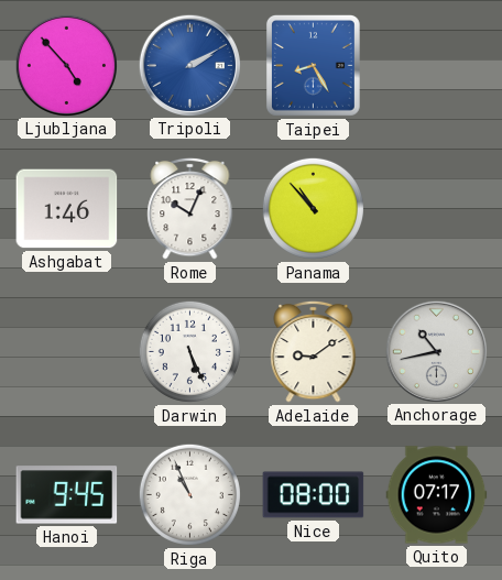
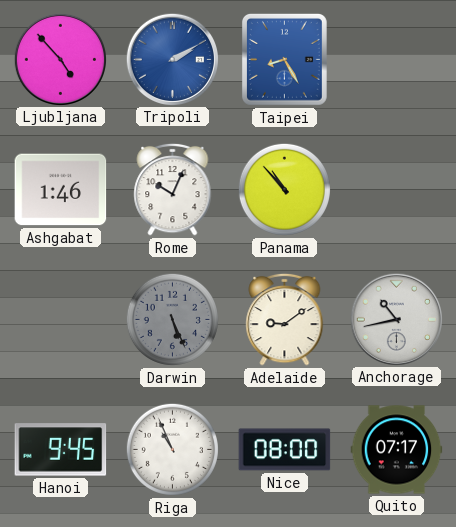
Darwin dial: white -> grey (172, 319)
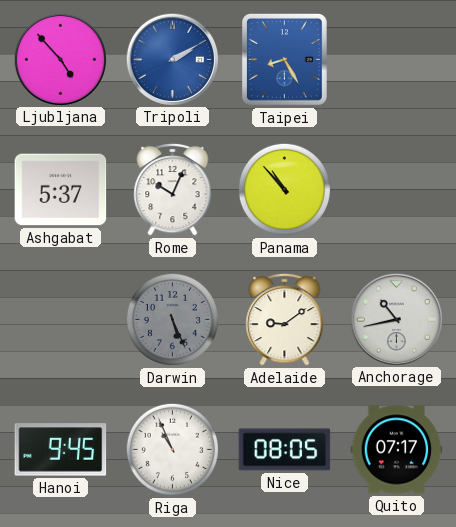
Ashgabat: 1:46 -> 5:37 (61, 190)
Nice: 08:00 -> 08:05 (285, 450)
